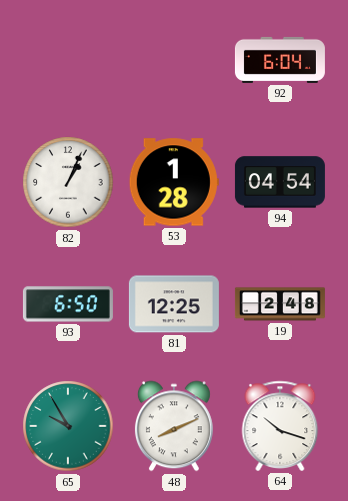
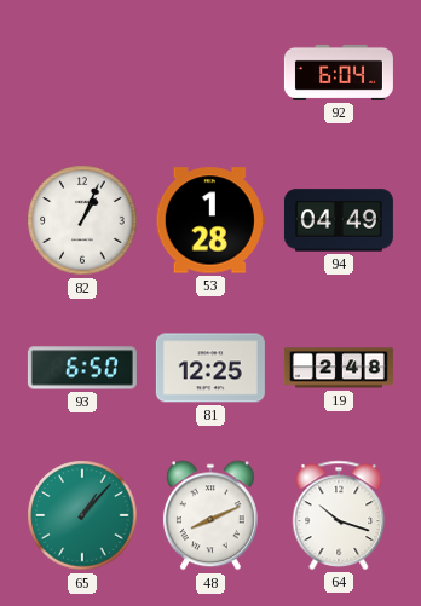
94: 04:54 -> 04:49 (339, 220)
65: 9:55 -> 1:07 (82, 515)
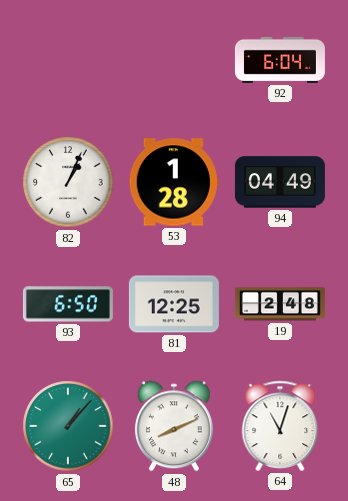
64: 10:18 -> 11:03 (280, 426)
